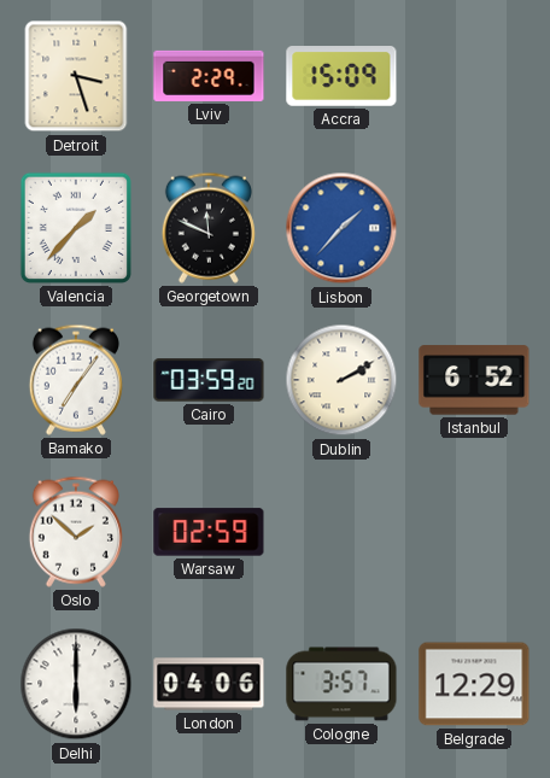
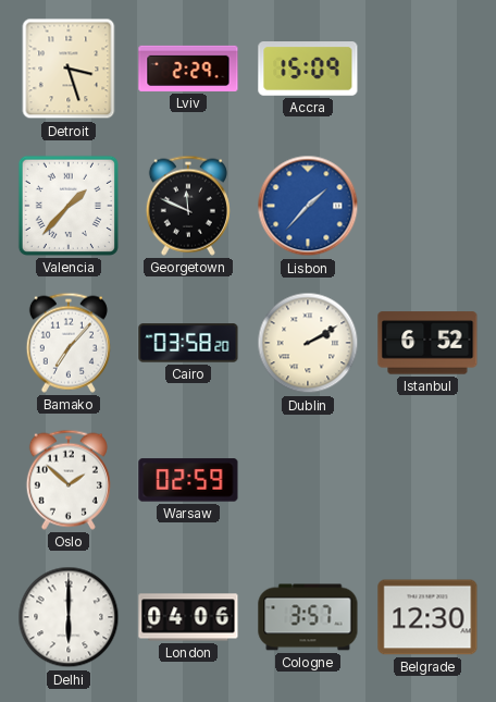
Bamako: 7:06 -> 7:07 (69, 343)
Cairo: 03:59 -> 03:58 (188, 343)
Belgrade: 12:29 -> 12:30 (427, 617)
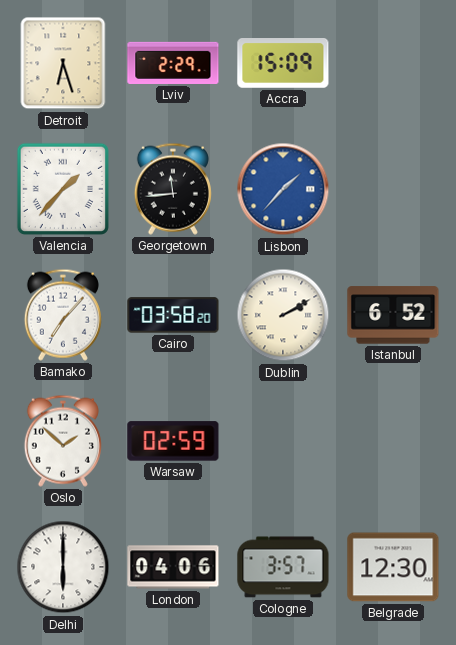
Detroit: 3:27 -> 6:27 (63, 63)
Georgetown: 11:49 -> 11:44 (173, 189)
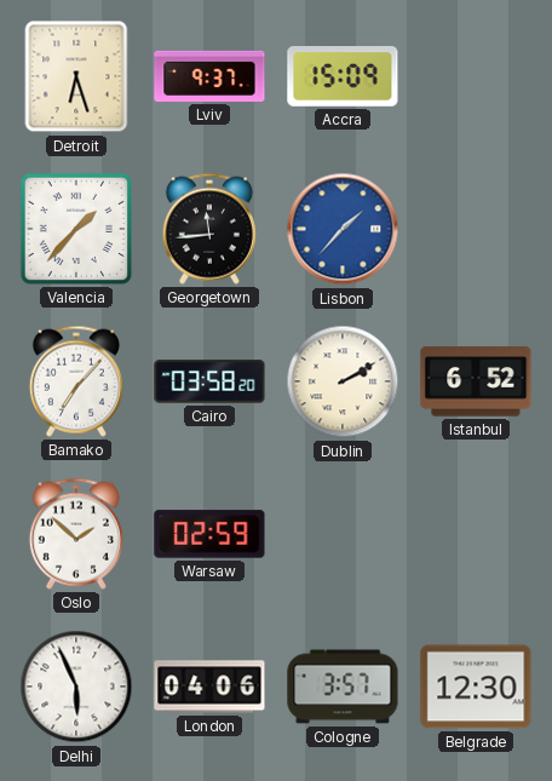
Lviv: 2:29 -> 9:37 (209, 76)
Delhi: 6:00 -> 5:56 (76, 687)
